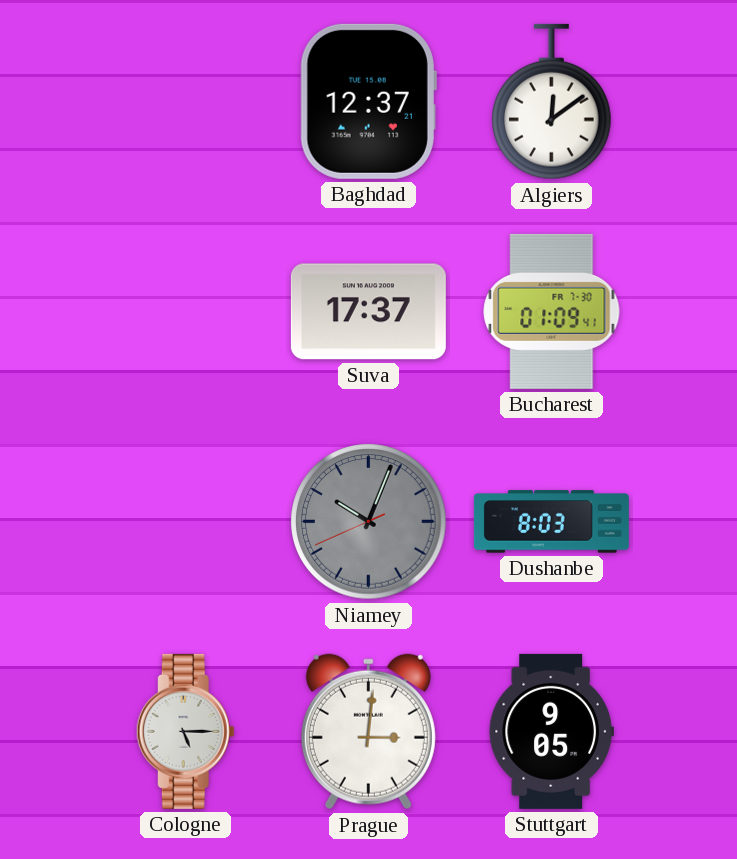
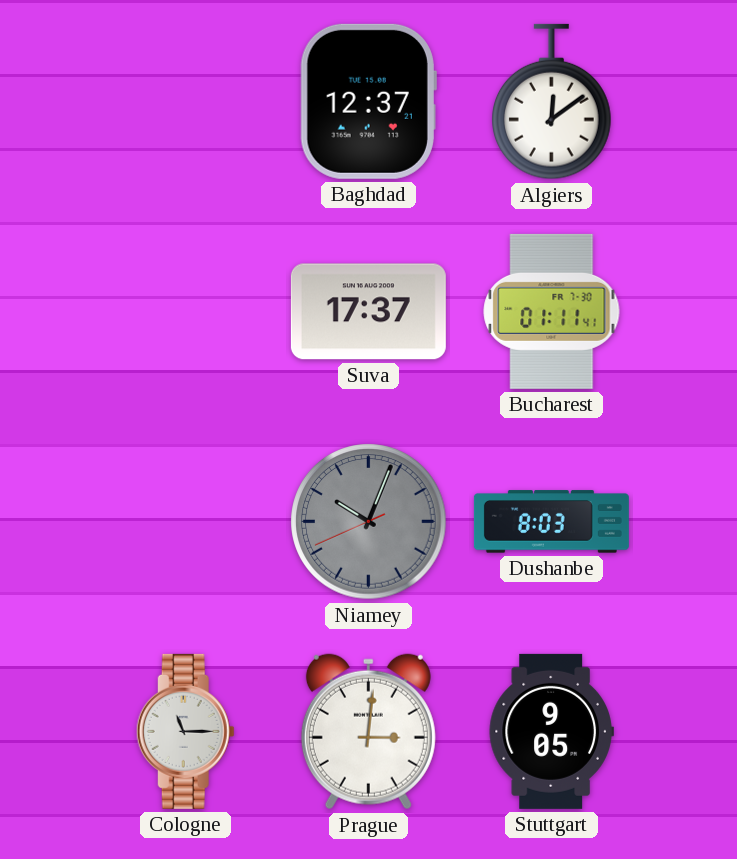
Bucharest: 01:09 -> 01:11 (552, 311)
Cologne: 5:15 -> 11:15 (185, 731)
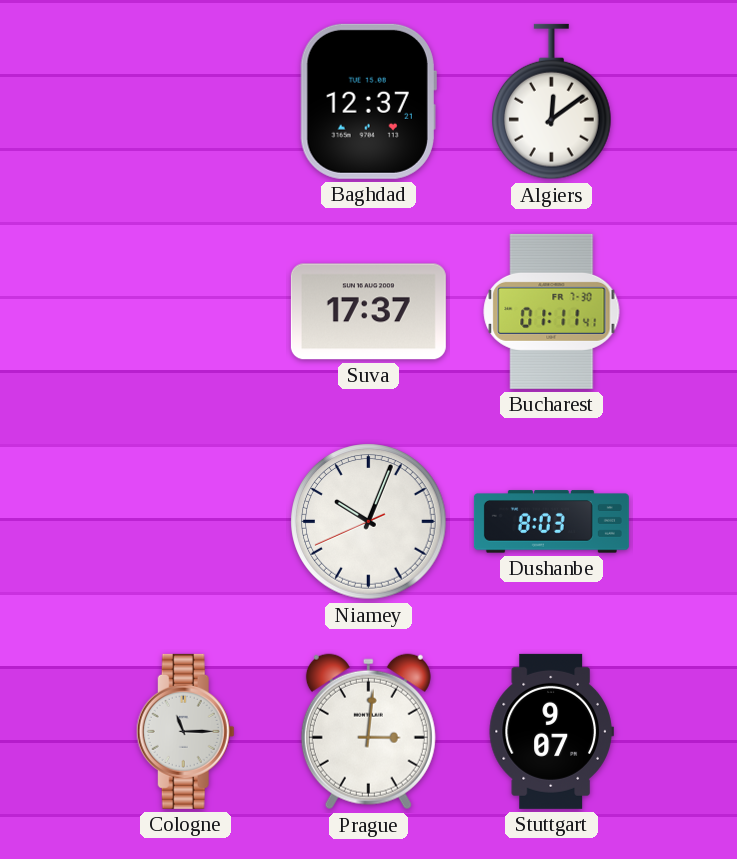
Niamey dial: grey -> white (369, 522)
Stuttgart: 9:05 -> 9:07 (551, 731)
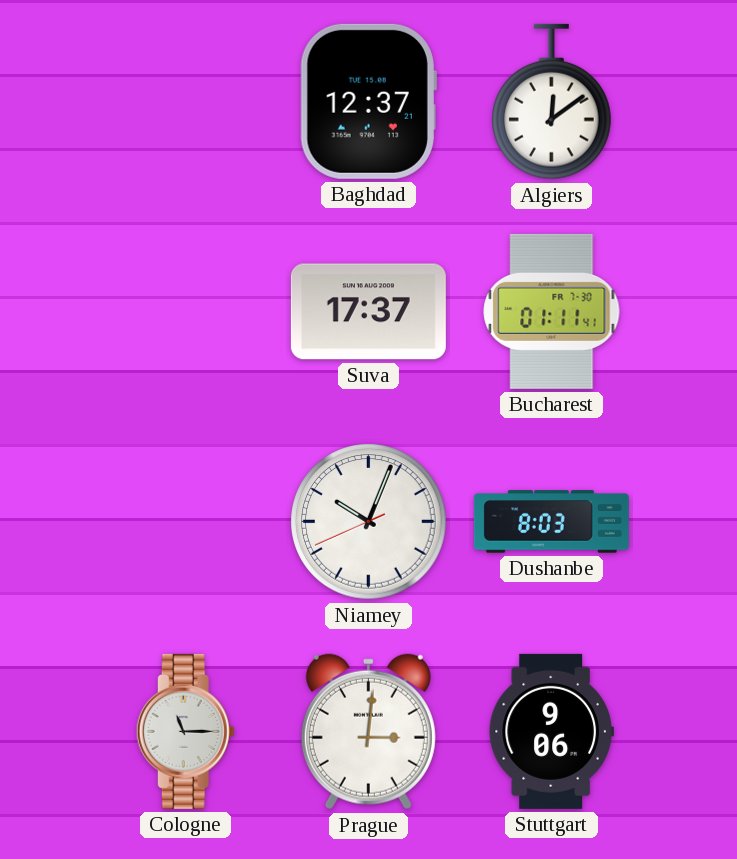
Stuttgart: 9:07 -> 9:06 (551, 731)
